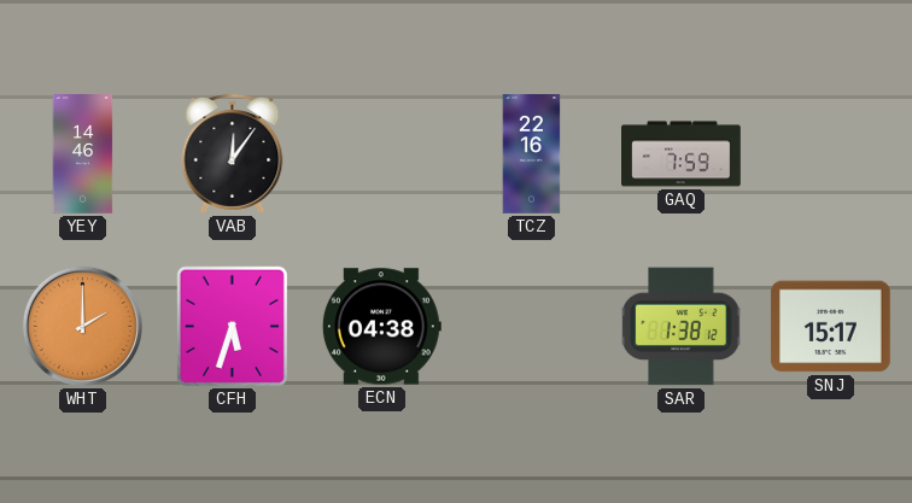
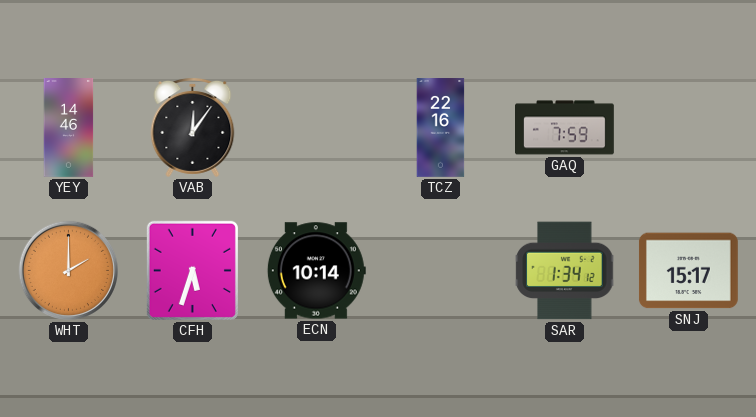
ECN: 04:38 -> 10:14 (316, 271)
SAR: 1:38 -> 1:34 (565, 271)
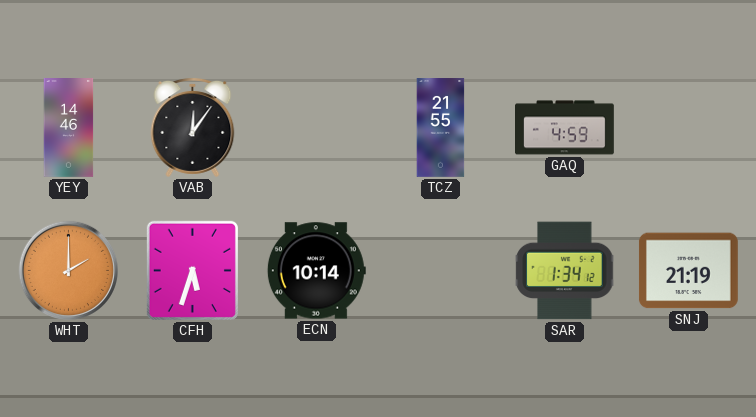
TCZ: 22:16 -> 21:55 (441, 128)
GAQ: 7:59 -> 4:59 (565, 128)
SNJ: 15:17 -> 21:19 (688, 271)
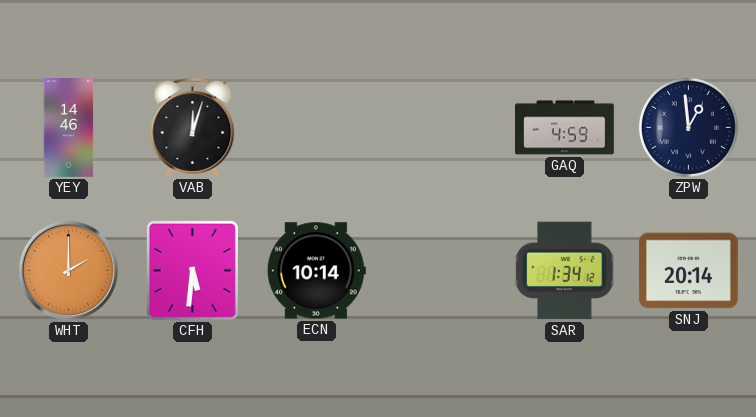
VAB: 12:06 -> 12:03 (193, 127)
TCZ: 21:55 -> none (441, 128)
ZPW: none -> 12:59 (688, 127)
CFH: 5:33 -> 5:31 (192, 270)
SNJ: 21:19 -> 20:14 (688, 271)
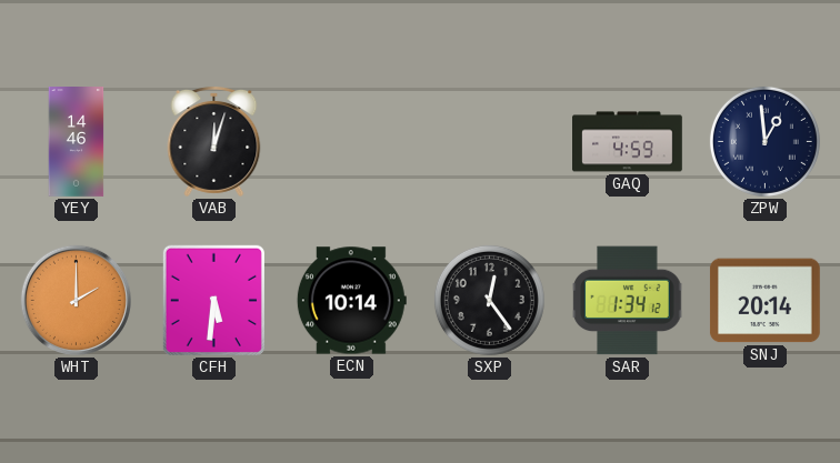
SXP: none -> 12:24 (489, 300)
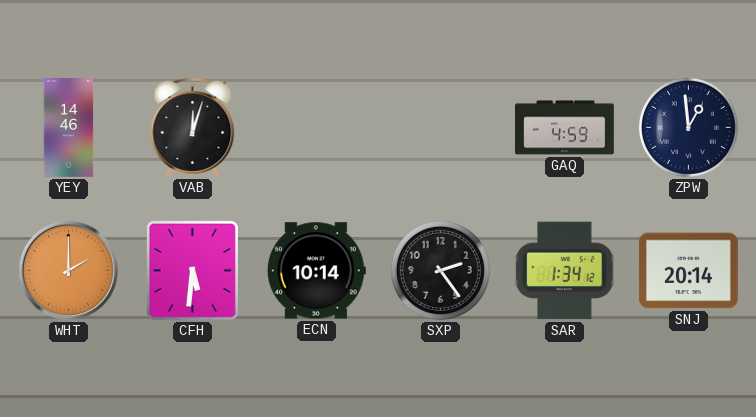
SXP: 12:24 -> 2:24 (440, 270)
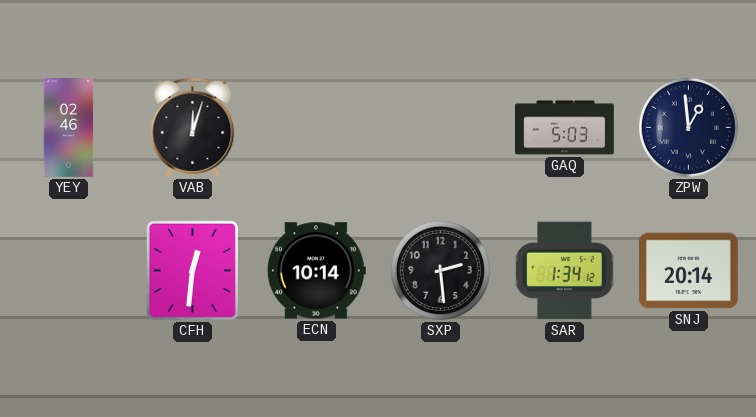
YEY: 14:46 -> 02:46 (69, 128)
GAQ: 4:59 -> 5:03 (565, 128)
WHT: 2:00 -> none (68, 270)
CFH: 5:31 -> 12:31 (192, 270)
SXP: 2:24 -> 2:29 (440, 270)
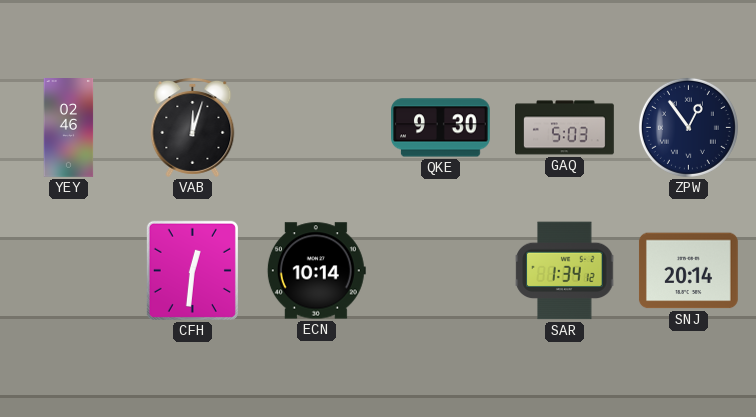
QKE: none -> 9:30 (441, 128)
ZPW: 12:59 -> 12:54 (688, 127)
SXP: 2:29 -> none (440, 270)
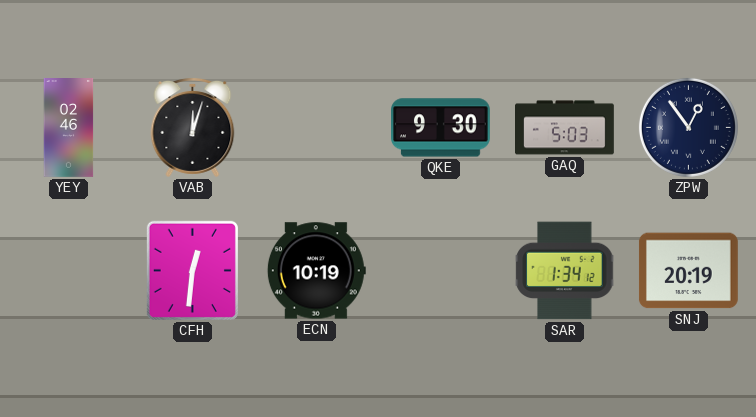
ECN: 10:14 -> 10:19 (316, 271)
SNJ: 20:14 -> 20:19 (688, 271)
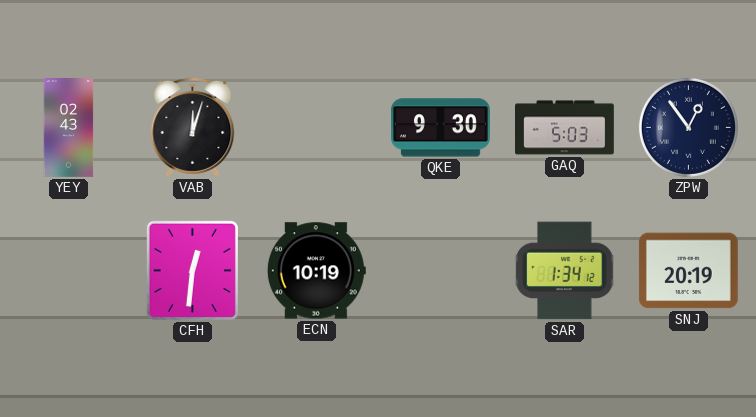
YEY: 02:46 -> 02:43 (69, 128)
